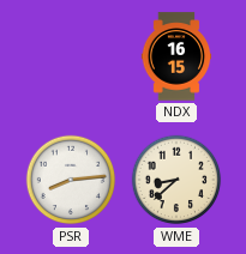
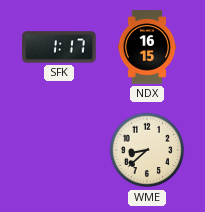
SFK: none -> 1:17 (59, 47)
PSR: 8:14 -> none (71, 180)
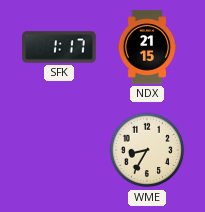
NDX: 16:15 -> 21:15 (147, 47)
WME: 8:38 -> 8:35 (147, 150)
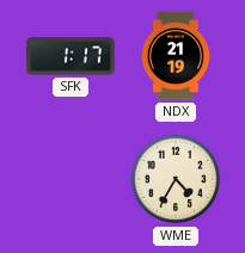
NDX: 21:15 -> 21:19 (176, 56)
WME: 8:35 -> 4:35 (176, 179)
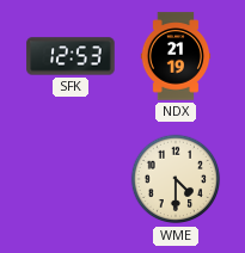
SFK: 1:17 -> 12:53 (71, 56)
WME: 4:35 -> 4:30 (176, 179)
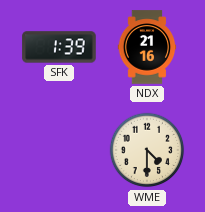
SFK: 12:53 -> 1:39 (59, 47)
NDX: 21:19 -> 21:16 (147, 47)
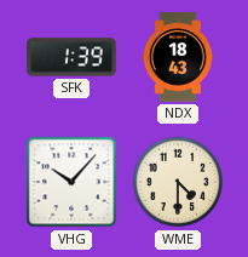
NDX: 21:16 -> 18:43 (178, 57)
VHG: none -> 10:07 (71, 182)
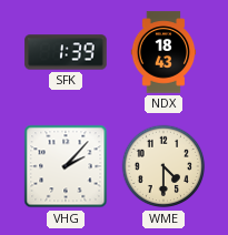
VHG: 10:07 -> 2:07 (66, 166)
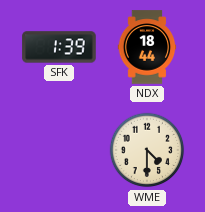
NDX: 18:43 -> 18:44 (147, 47)
VHG: 2:07 -> none (66, 166)
